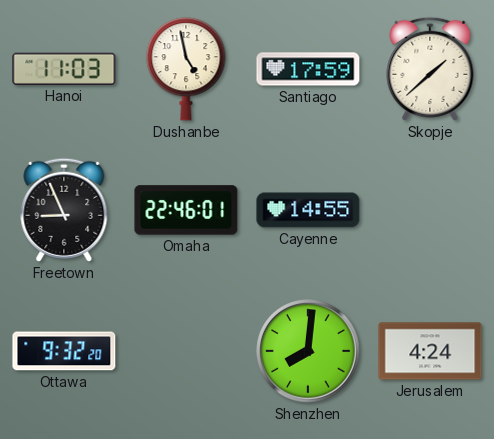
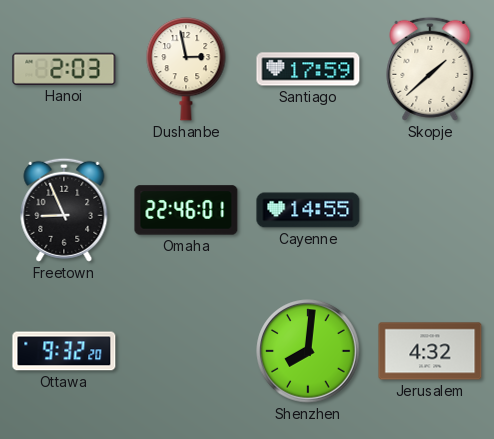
Hanoi: 11:03 -> 2:03 (64, 69)
Dushanbe: 4:58 -> 2:58 (186, 69)
Jerusalem: 4:24 -> 4:32 (430, 351)
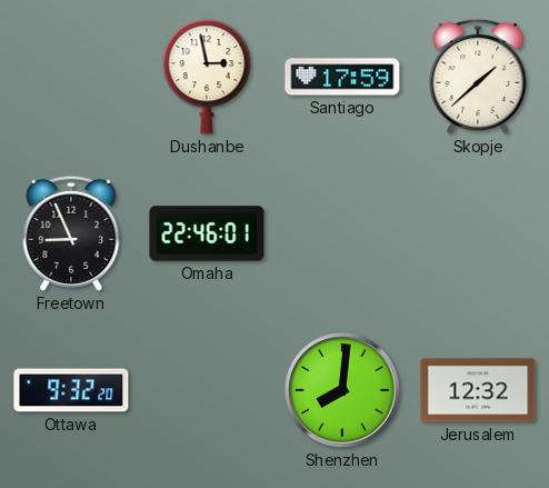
Hanoi: 2:03 -> none (64, 69)
Cayenne: 14:55 -> none (308, 210)
Jerusalem: 4:32 -> 12:32 (478, 390)
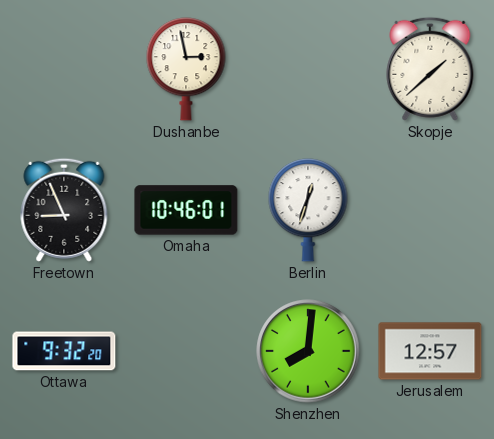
Santiago: 17:59 -> none (342, 77)
Omaha: 22:46 -> 10:46 (186, 210)
Berlin: none -> 12:33 (308, 210)
Jerusalem: 12:32 -> 12:57 (430, 351)
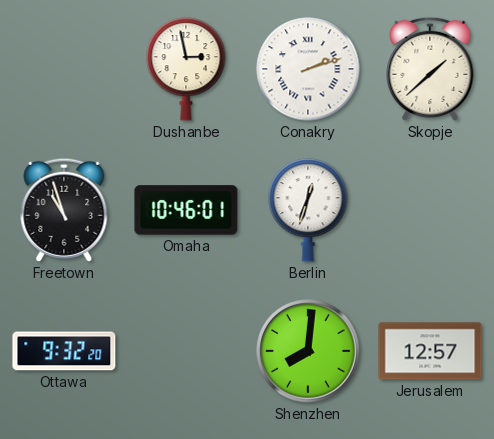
Conakry: none -> 2:12 (308, 69)
Freetown: 8:56 -> 10:57 (64, 210)
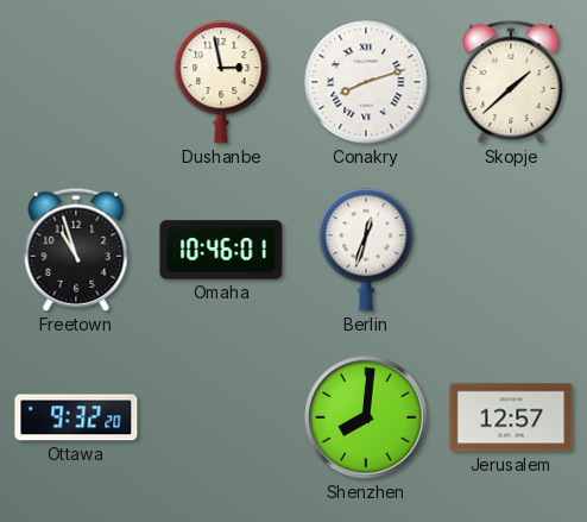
Conakry: 2:12 -> 8:12 (366, 82)
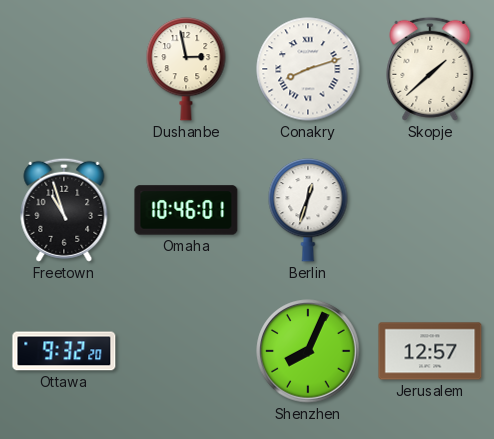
Shenzhen: 8:01 -> 8:04 (308, 351)
